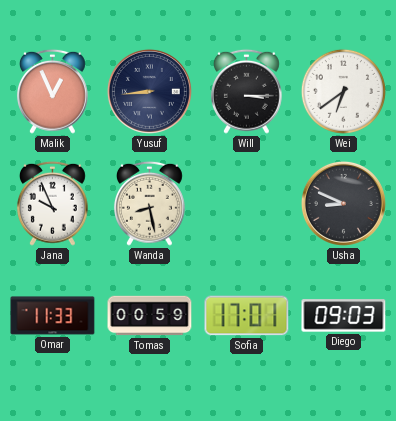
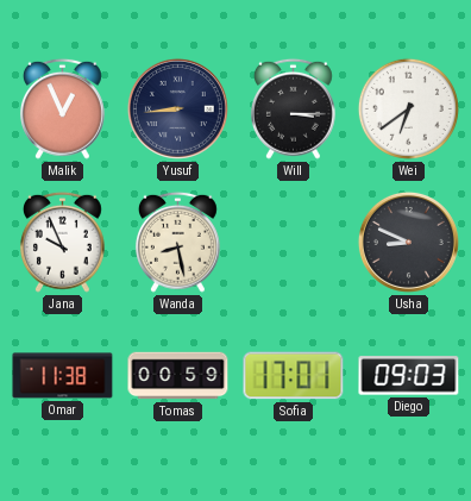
Omar: 11:33 -> 11:38 (63, 376)
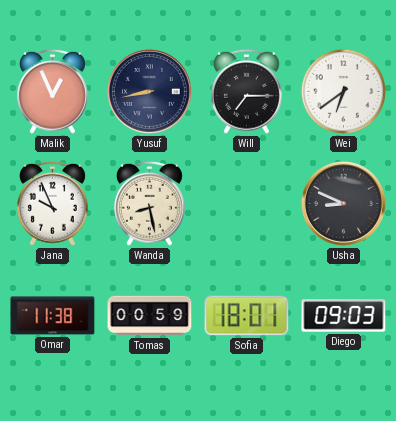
Yusuf: 8:44 -> 8:43 (149, 91)
Will: 3:15 -> 7:15 (246, 91)
Sofia: 17:01 -> 18:01 (247, 316)
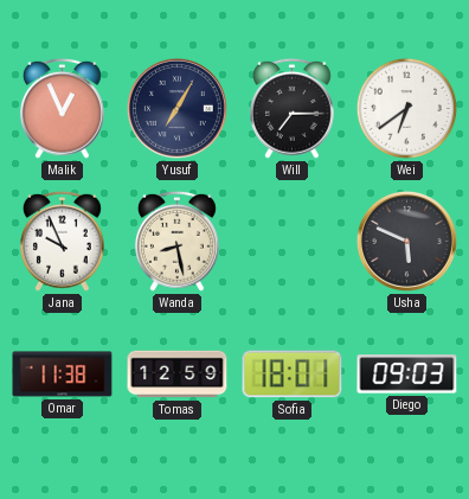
Yusuf: 8:43 -> 7:05 (176, 108)
Usha: 8:49 -> 5:49 (406, 241)
Tomas: 00:59 -> 12:59 (178, 375)
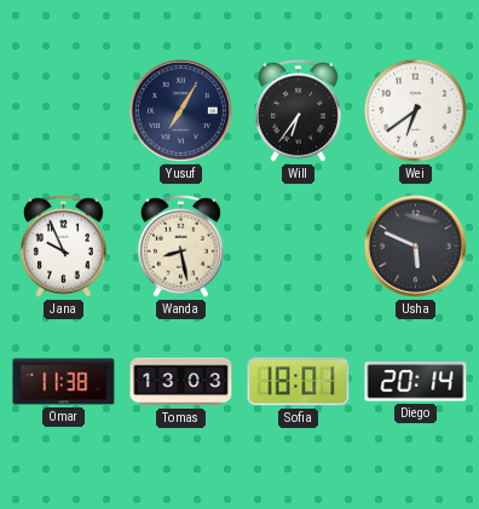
Malik: 12:56 -> none (62, 108)
Will: 7:15 -> 6:36 (298, 110)
Tomas: 12:59 -> 13:03 (181, 382)
Diego: 09:03 -> 20:14 (416, 382)
